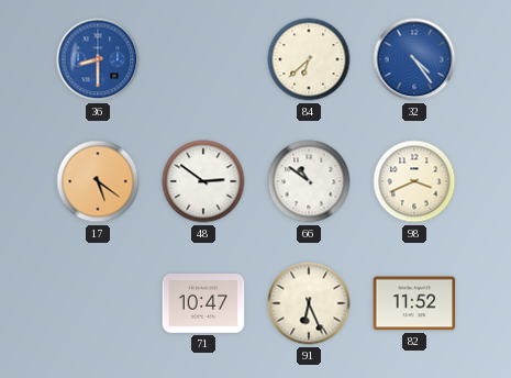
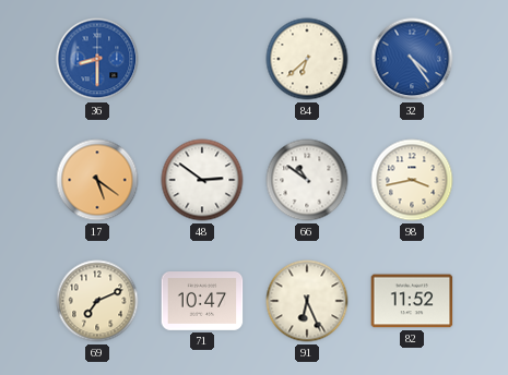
98: 3:41 -> 3:43 (412, 180)
69: none -> 7:11 (97, 301)
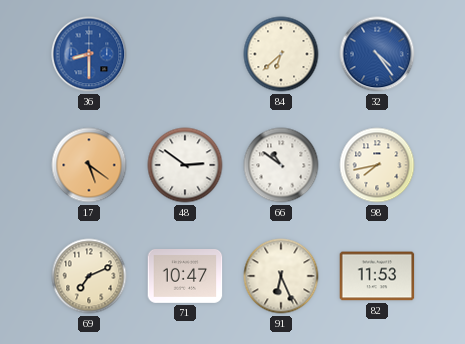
98: 3:43 -> 7:43 (377, 165)
82: 11:52 -> 11:53 (377, 276)
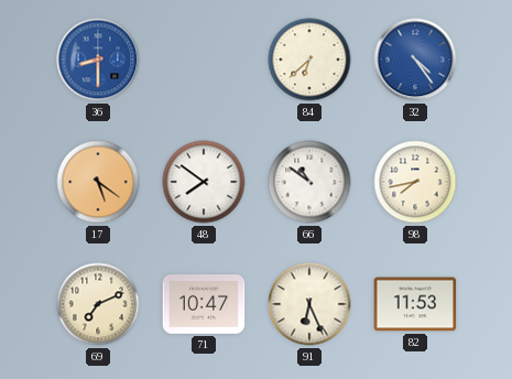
48: 2:51 -> 7:51 (204, 182)
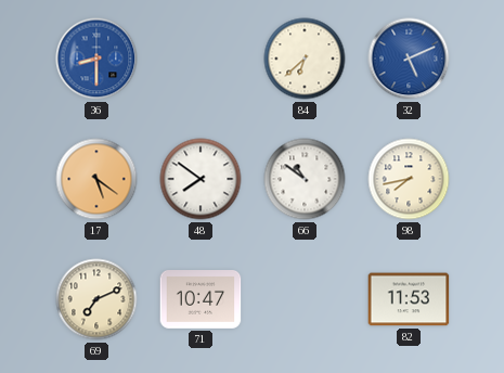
32: 4:24 -> 5:11 (409, 59)
91: 6:26 -> none (309, 304)
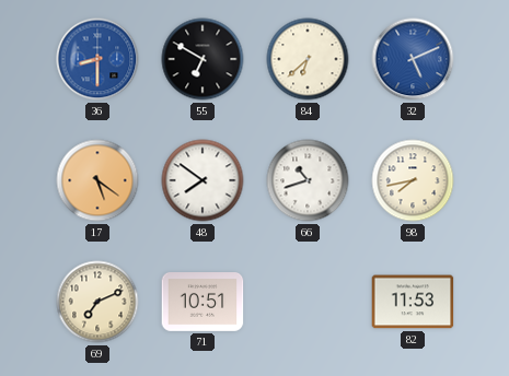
55: none -> 6:50 (203, 59)
66: 10:51 -> 10:42 (308, 180)
71: 10:47 -> 10:51 (203, 303)
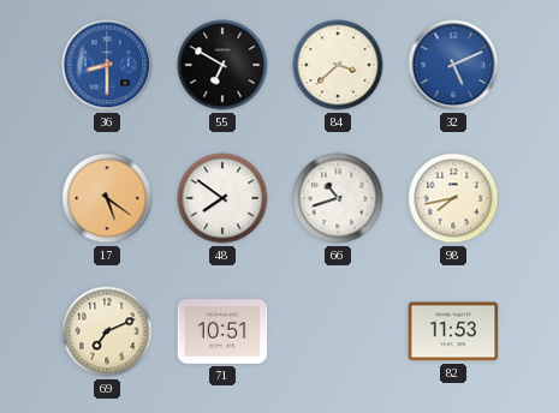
84: 6:38 -> 3:38 (338, 65)
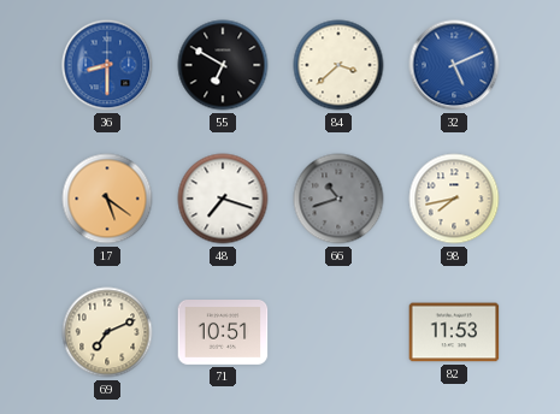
48: 7:51 -> 7:18 (223, 199)
66 dial: white -> grey (338, 199)
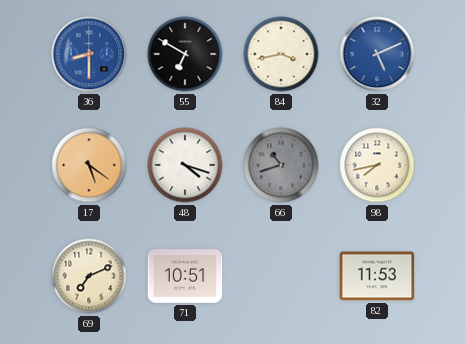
84: 3:38 -> 3:43 (281, 54)
48: 7:18 -> 4:18 (185, 165)
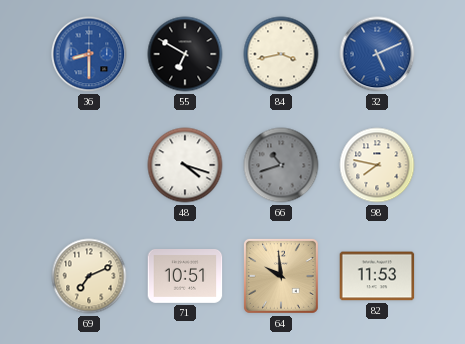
17: 5:21 -> none (89, 165)
98: 7:43 -> 7:47 (377, 165)
64: none -> 9:59 (281, 276)
